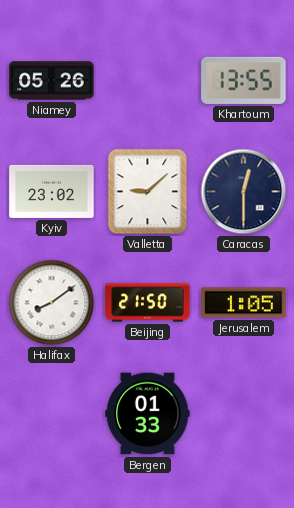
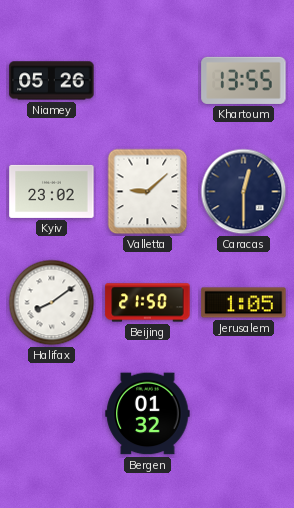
Bergen: 01:33 -> 01:32 (148, 414)
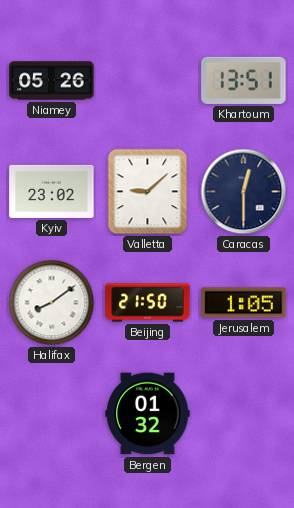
Khartoum: 13:55 -> 13:51 (244, 80)
